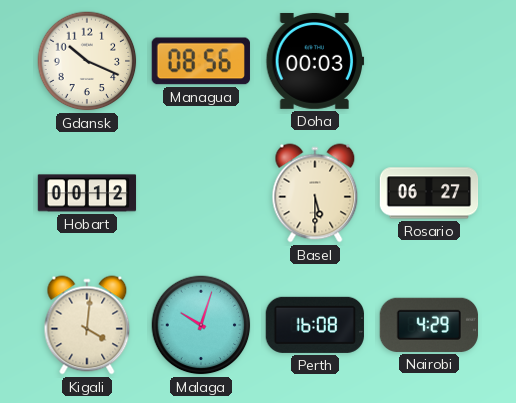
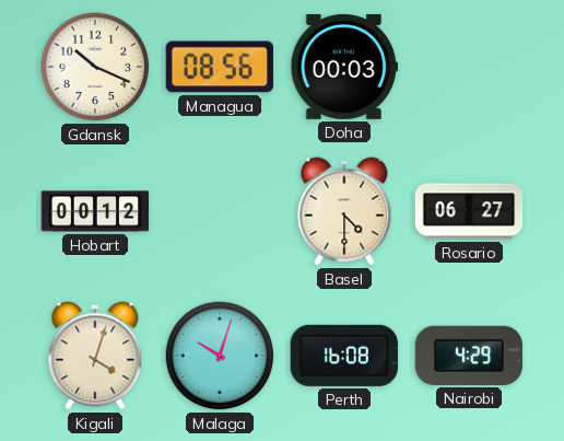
Basel: 5:30 -> 4:30 (344, 211)
Kigali: 4:01 -> 4:03 (95, 356)
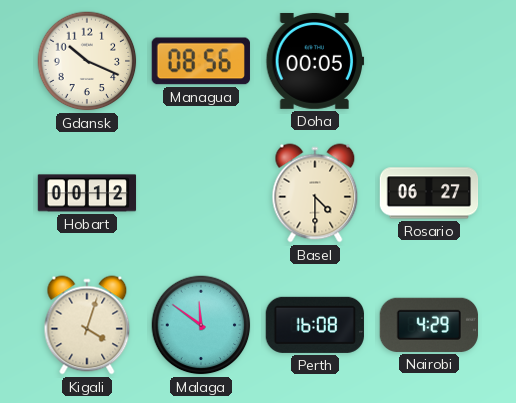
Doha: 00:03 -> 00:05 (315, 61)
Malaga: 10:03 -> 11:51 (201, 325)
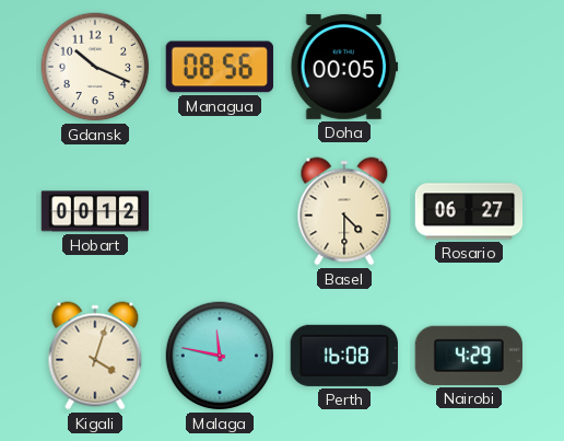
Malaga: 11:51 -> 11:47 (220, 356)
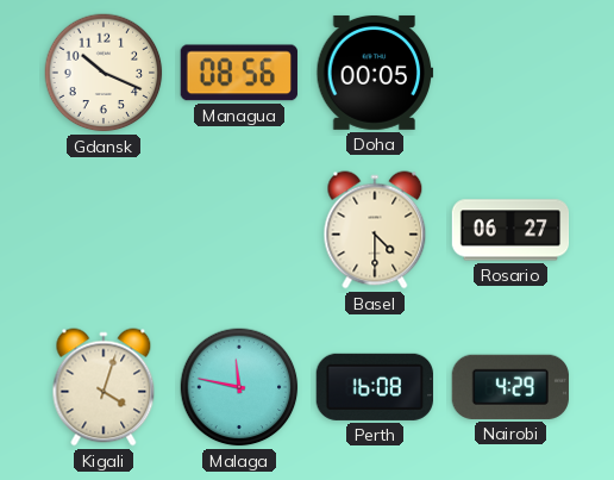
Hobart: 00:12 -> none (95, 211)
